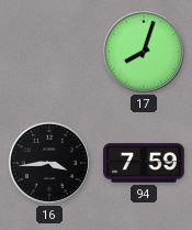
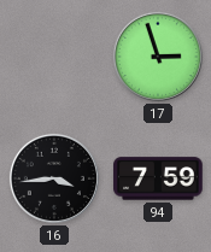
17: 8:03 -> 2:57 (158, 57)
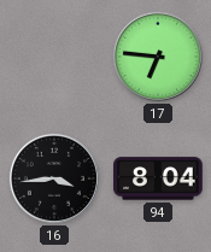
17: 2:57 -> 6:46 (158, 57)
94: 7:59 -> 8:04 (158, 178)
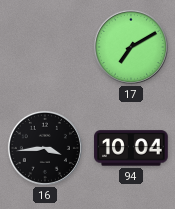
17: 6:46 -> 7:10 (131, 47)
94: 8:04 -> 10:04 (131, 148)
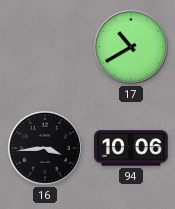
17: 7:10 -> 10:40 (131, 47)
94: 10:04 -> 10:06 (131, 148)
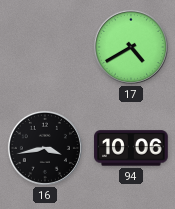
17: 10:40 -> 4:40 (131, 47)
16: 3:44 -> 3:43 (45, 148)
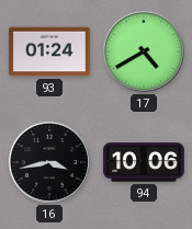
93: none -> 01:24 (49, 51)
